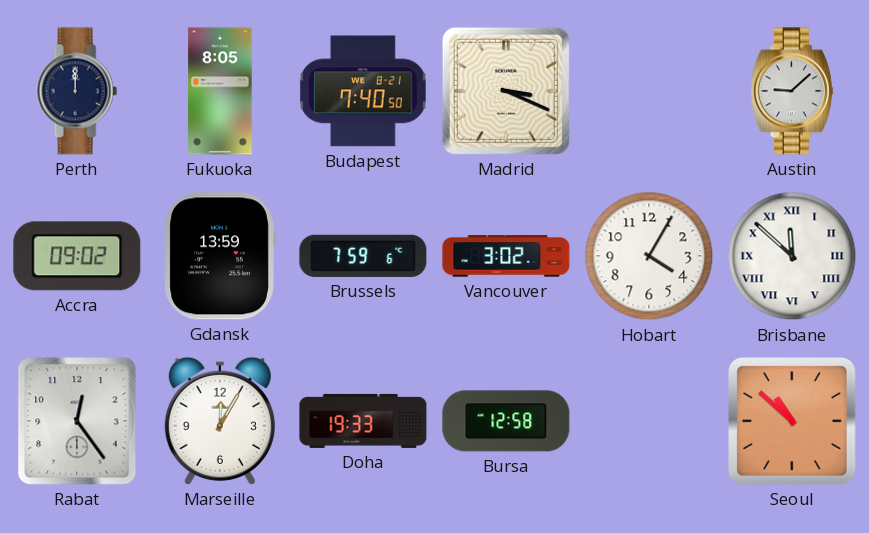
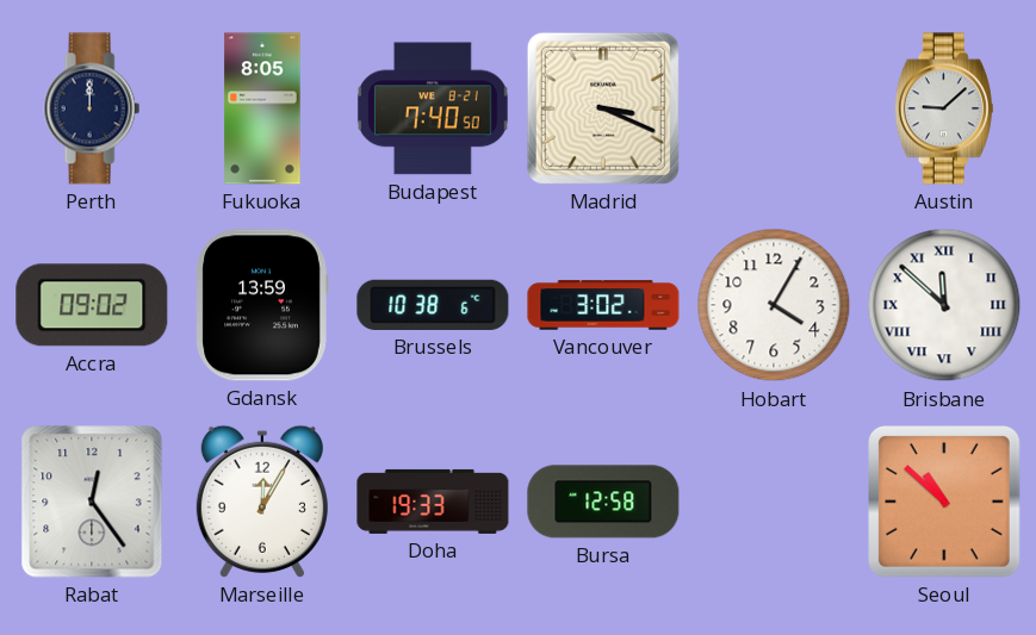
Brussels: 7:59 -> 10:38 (433, 305)
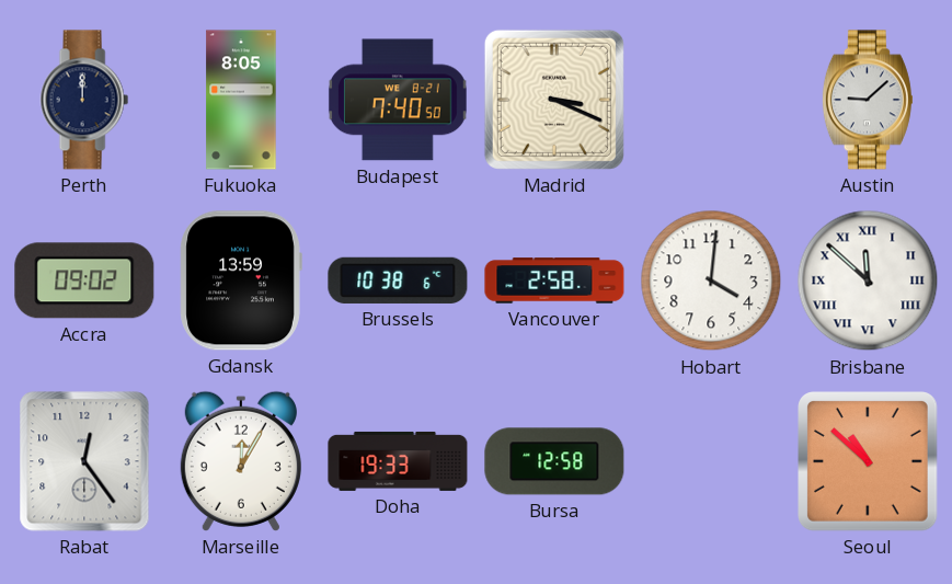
Vancouver: 3:02 -> 2:58 (554, 280)
Hobart: 4:05 -> 4:01 (711, 280)
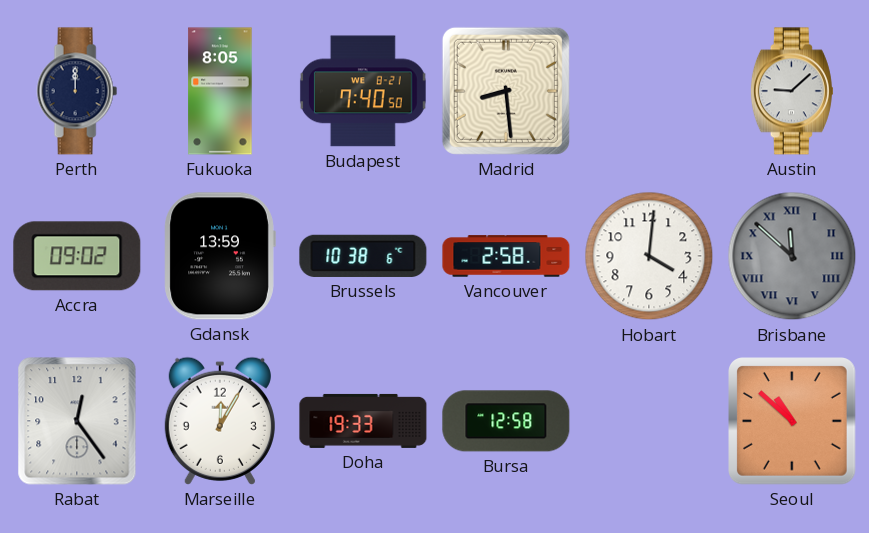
Madrid: 3:19 -> 8:29 (506, 91)
Brisbane dial: white -> grey (792, 256)
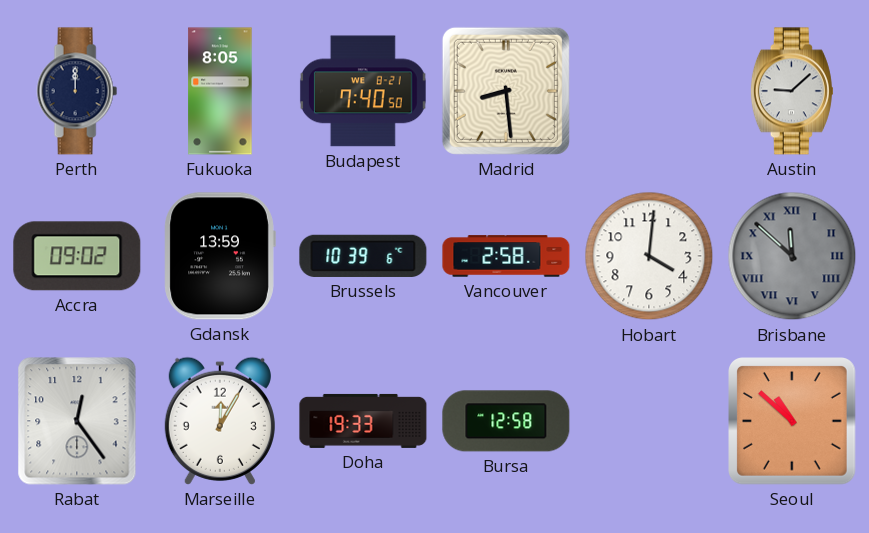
Brussels: 10:38 -> 10:39 (363, 256)
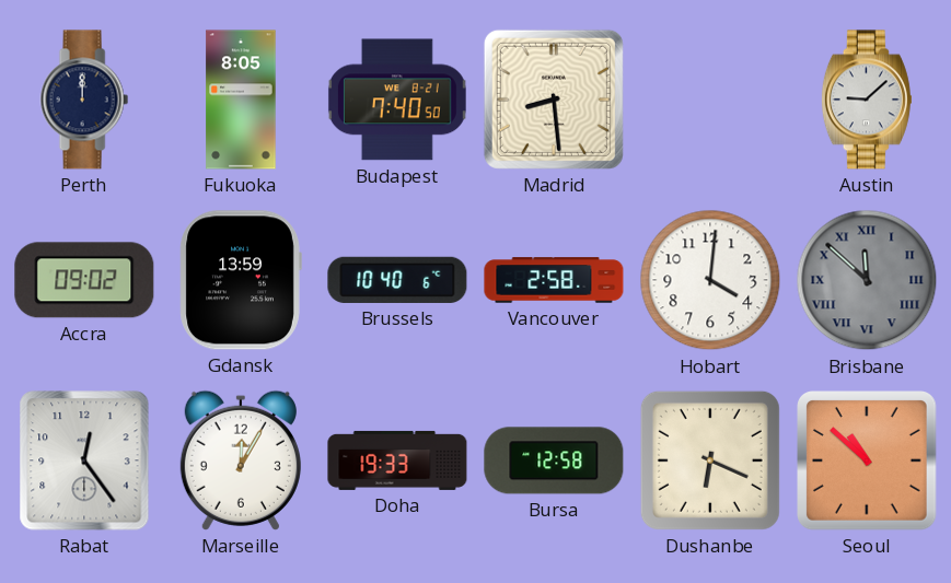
Brussels: 10:39 -> 10:40 (397, 280)
Dushanbe: none -> 6:19 (710, 460)
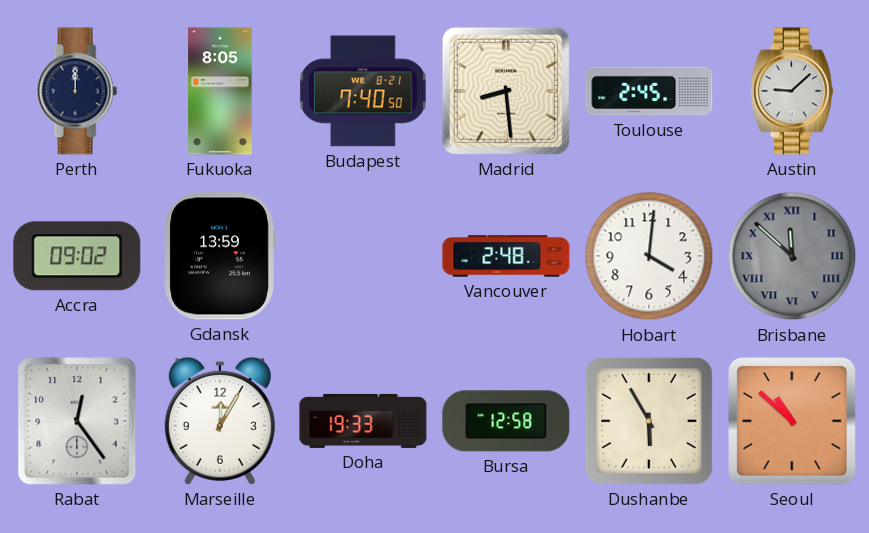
Toulouse: none -> 2:45 (649, 91)
Brussels: 10:40 -> none (397, 280)
Vancouver: 2:58 -> 2:48 (506, 256)
Dushanbe: 6:19 -> 5:55 (649, 421)
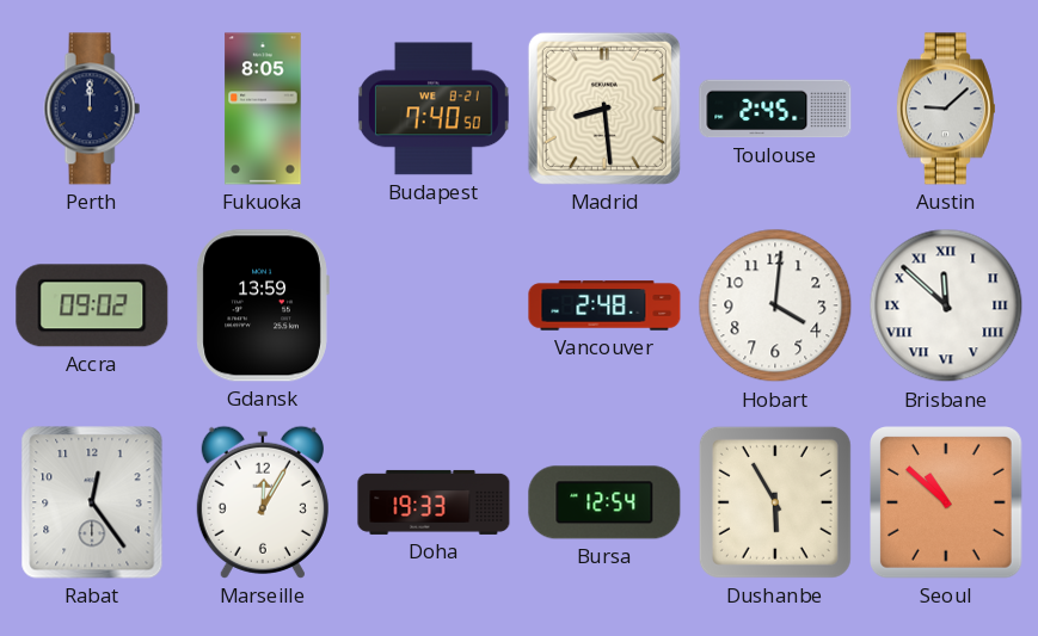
Brisbane dial: grey -> white (946, 305)
Bursa: 12:58 -> 12:54 (604, 502)
